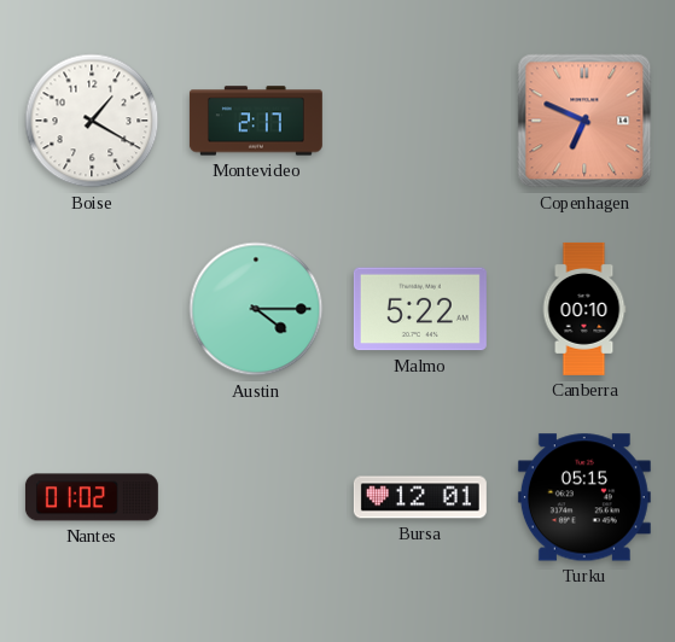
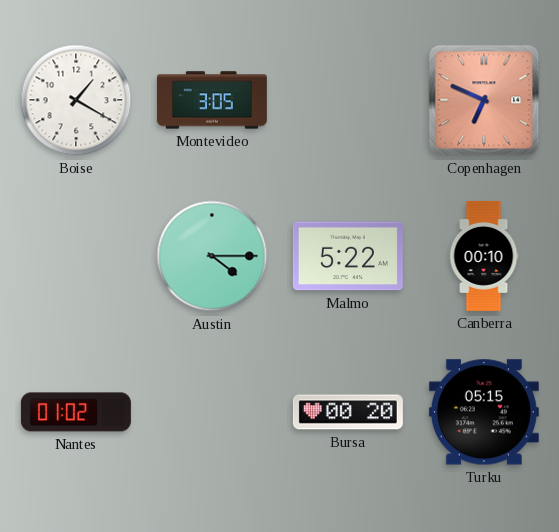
Montevideo: 2:17 -> 3:05 (212, 100)
Bursa: 12:01 -> 00:20 (348, 412)
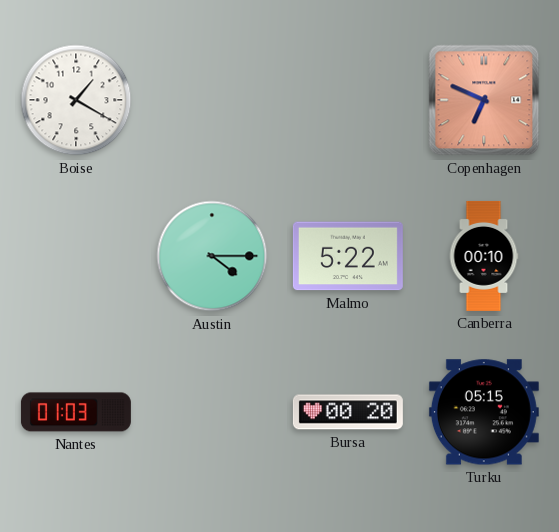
Montevideo: 3:05 -> none (212, 100)
Nantes: 01:02 -> 01:03 (76, 412)
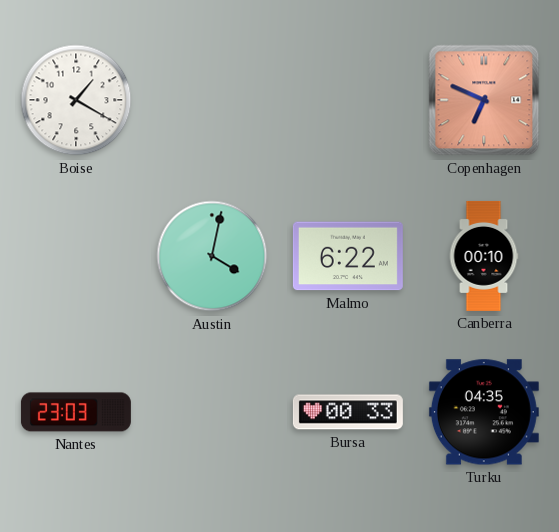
Austin: 4:15 -> 4:02 (212, 256)
Malmo: 5:22 -> 6:22 (348, 256)
Nantes: 01:03 -> 23:03 (76, 412)
Bursa: 00:20 -> 00:33 (348, 412)
Turku: 05:15 -> 04:35 (484, 412)
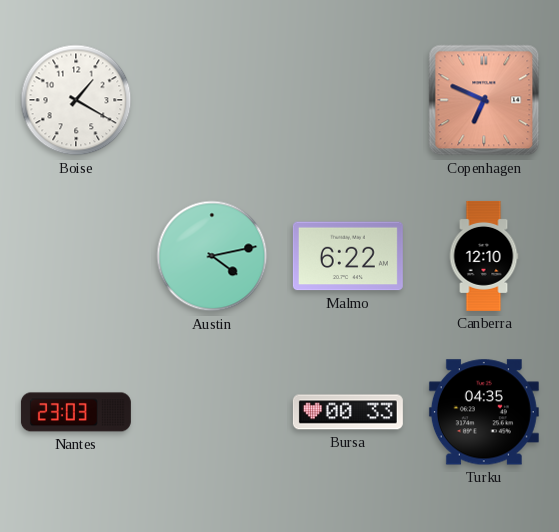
Austin: 4:02 -> 4:13 (212, 256)
Canberra: 00:10 -> 12:10 (484, 256)
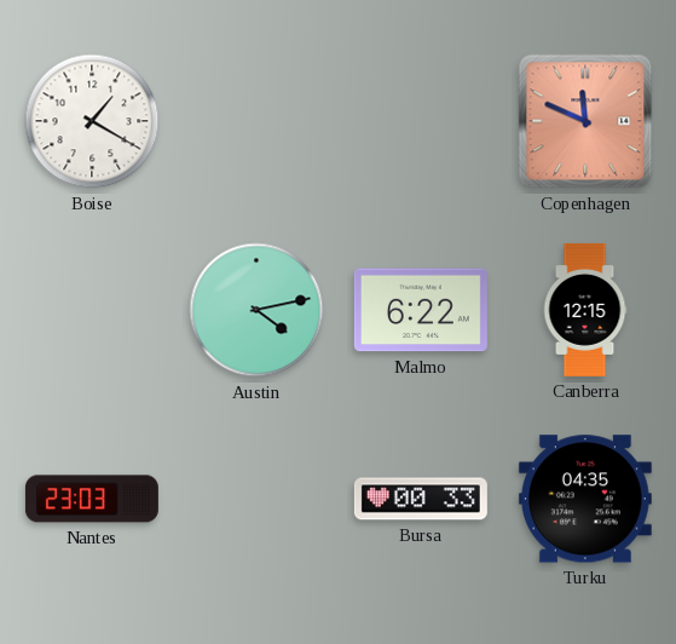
Copenhagen: 6:49 -> 11:49 (585, 121)
Canberra: 12:10 -> 12:15 (585, 310)
